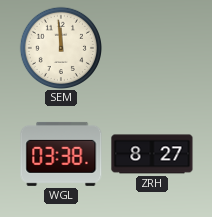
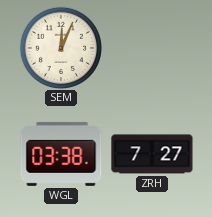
SEM: 11:59 -> 12:04 (60, 47)
ZRH: 8:27 -> 7:27 (152, 154)
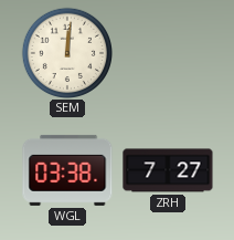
SEM: 12:04 -> 12:01 (66, 52)
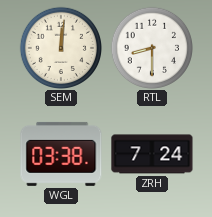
RTL: none -> 8:30 (151, 47)
ZRH: 7:27 -> 7:24 (152, 154)
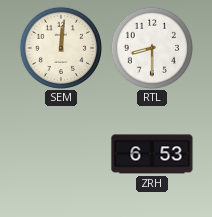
WGL: 03:38 -> none (61, 154)
ZRH: 7:24 -> 6:53 (152, 154)
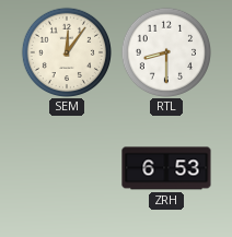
SEM: 12:01 -> 12:06 (66, 51)
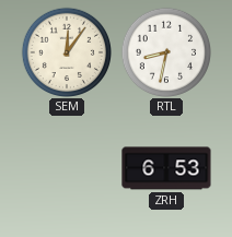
RTL: 8:30 -> 8:32 (165, 51)
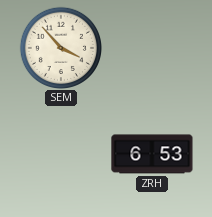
SEM: 12:06 -> 3:53 (60, 47)
RTL: 8:32 -> none (165, 51)
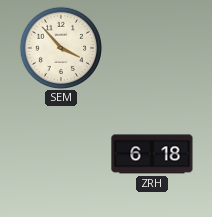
ZRH: 6:53 -> 6:18 (152, 154)
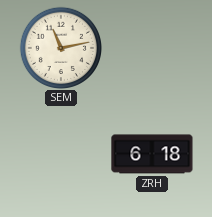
SEM: 3:53 -> 11:13 (60, 47)
